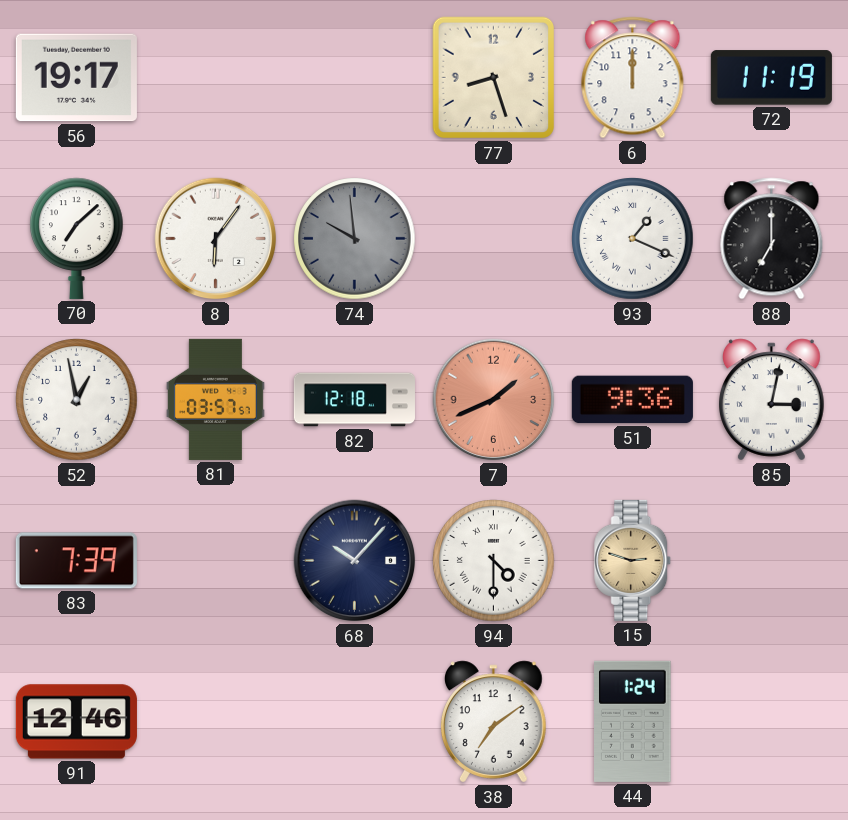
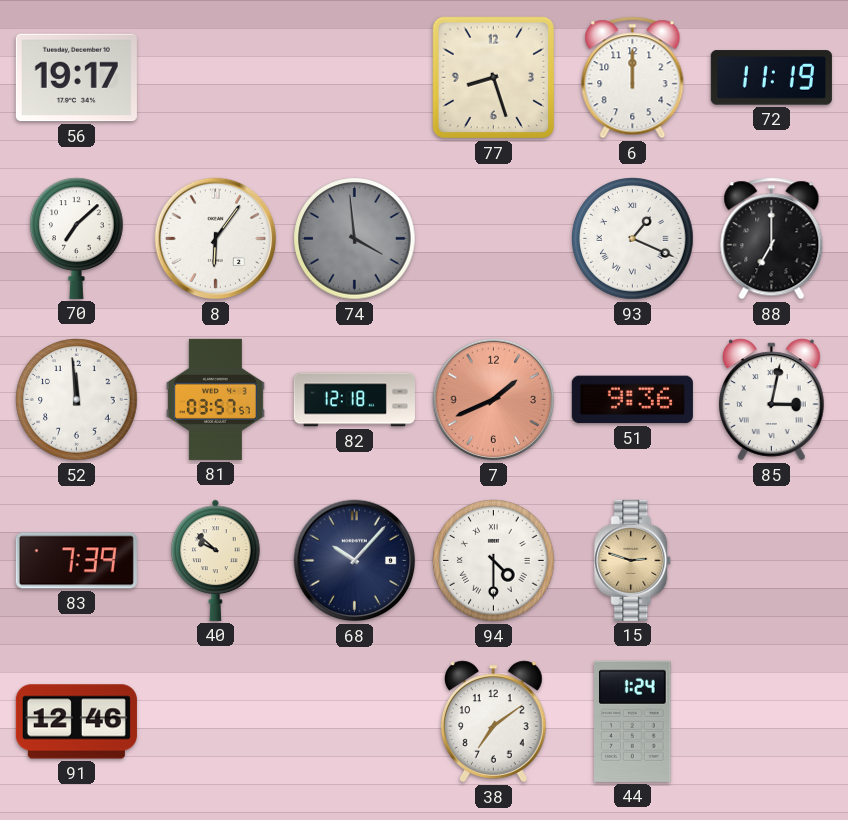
74: 9:59 -> 3:59 (355, 239)
52: 12:58 -> 11:59 (77, 400)
40: none -> 9:52 (216, 560)
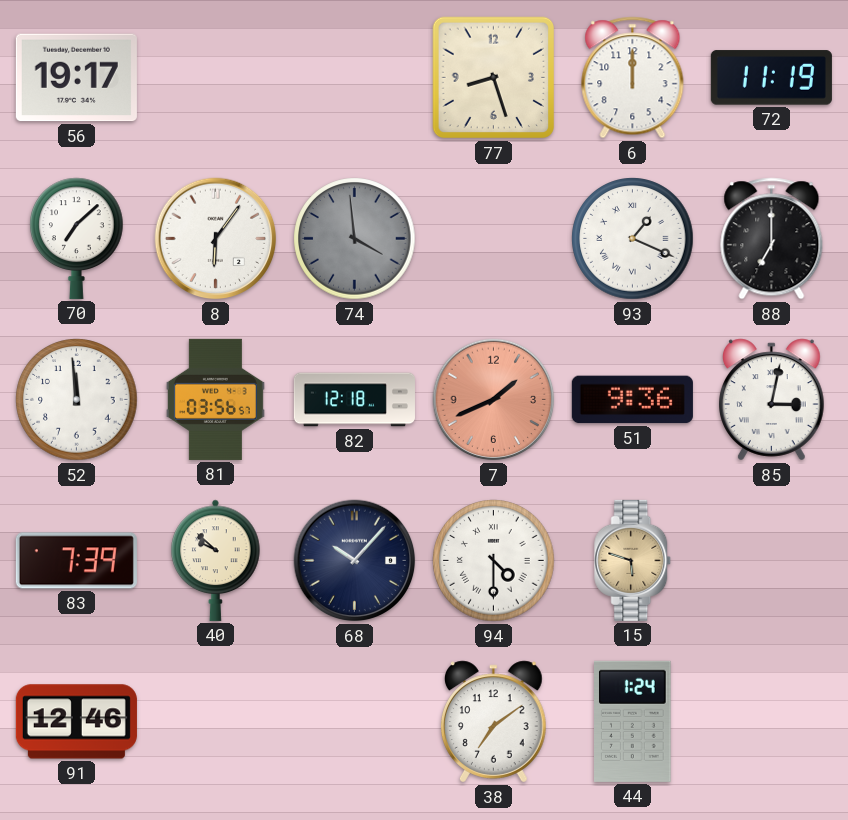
81: 03:57 -> 03:56 (215, 399)
15: 2:48 -> 5:48 (633, 560)
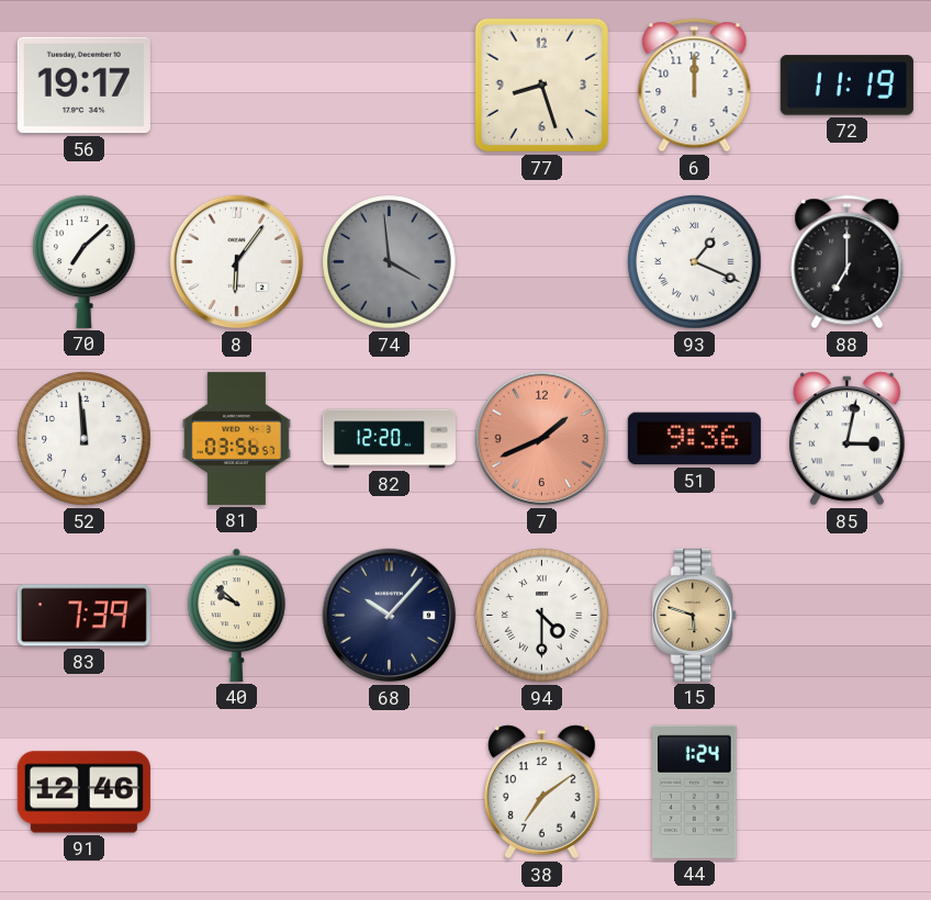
82: 12:18 -> 12:20 (389, 439)
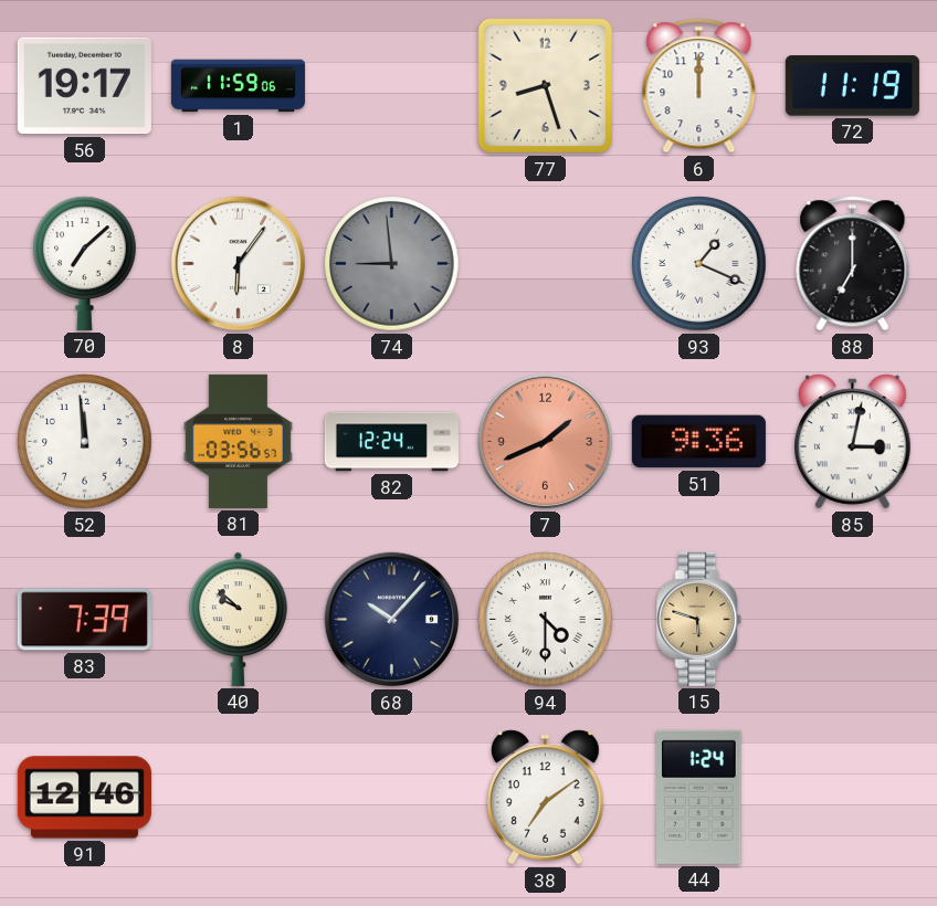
1: none -> 11:59 (238, 86)
74: 3:59 -> 8:59 (392, 264)
82: 12:20 -> 12:24 (391, 442)
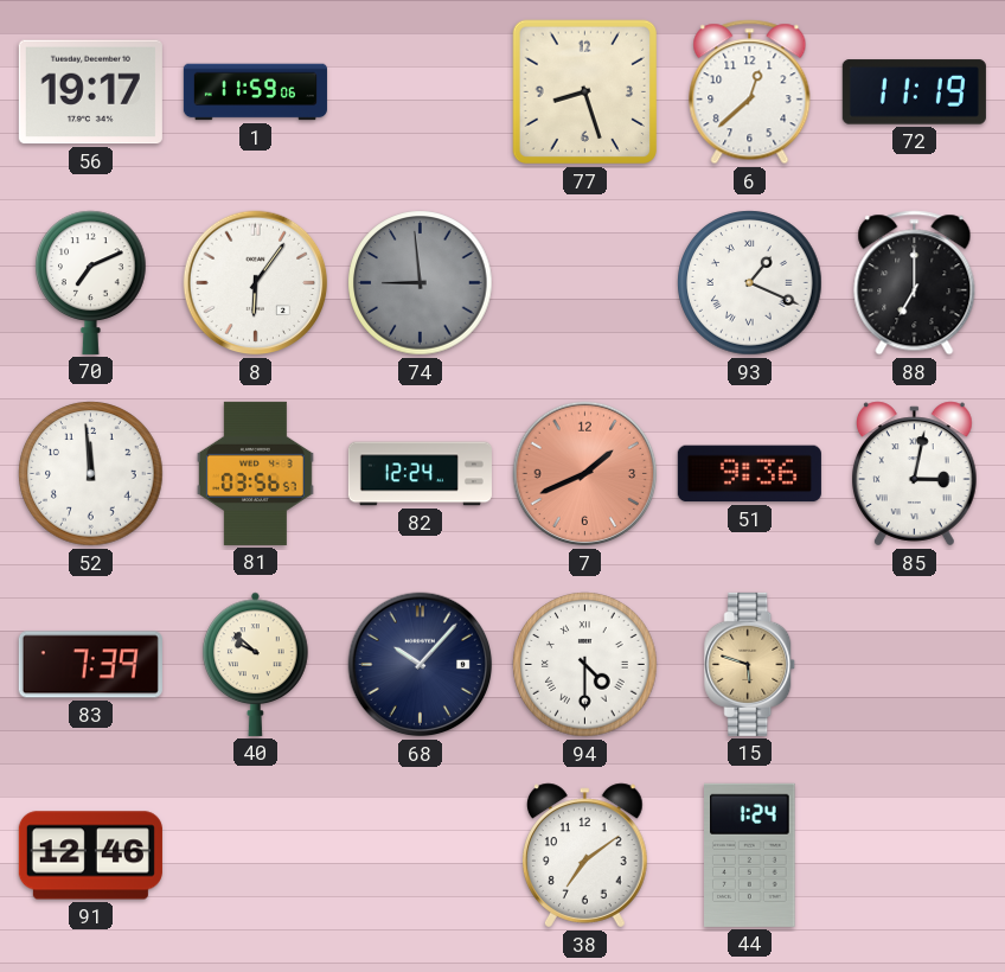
6: 12:00 -> 12:38 (750, 92)
70: 7:08 -> 7:11 (91, 282)
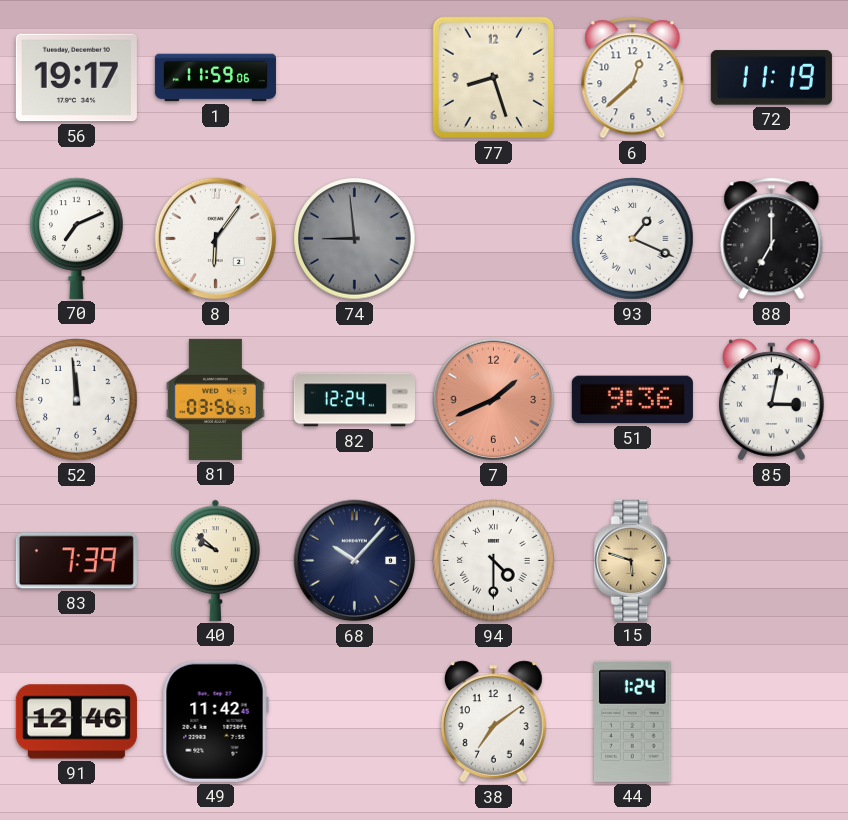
49: none -> 11:42 (215, 721)
